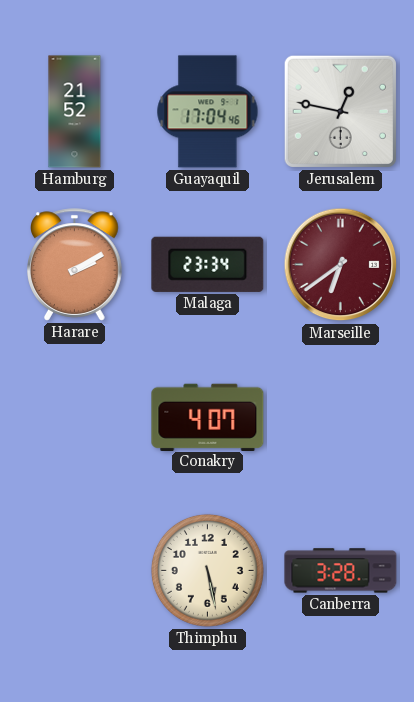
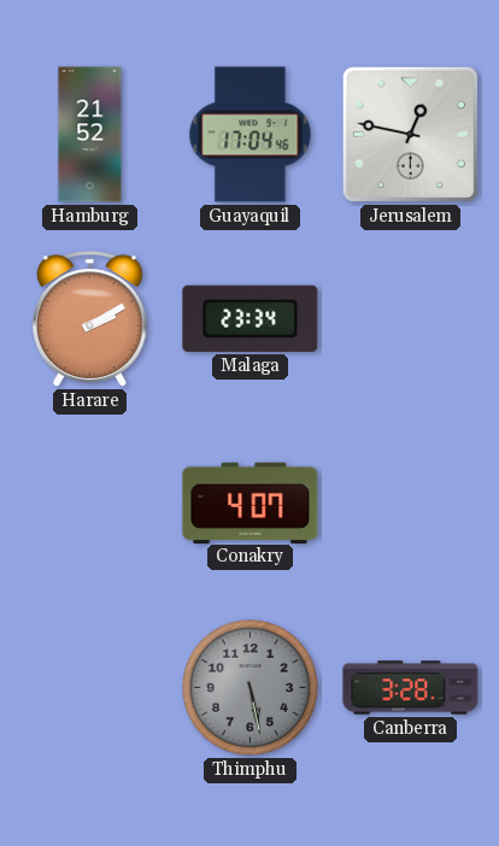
Marseille: 6:39 -> none (341, 265)
Thimphu dial: cream -> grey (249, 687)
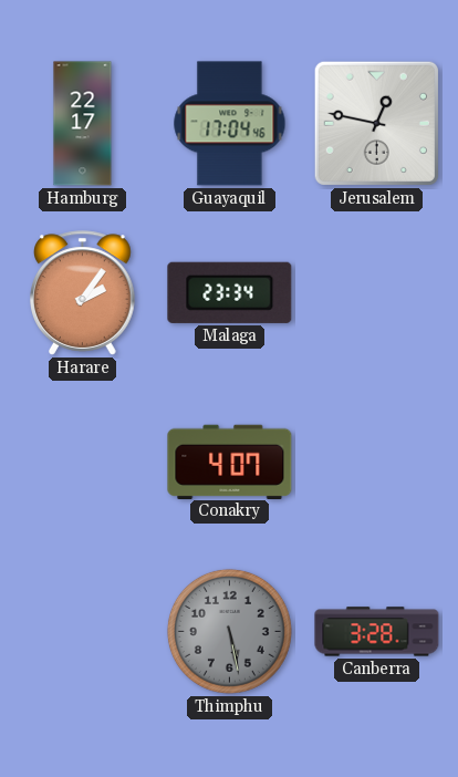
Hamburg: 21:52 -> 22:17 (83, 124)
Harare: 2:10 -> 2:06 (83, 293)
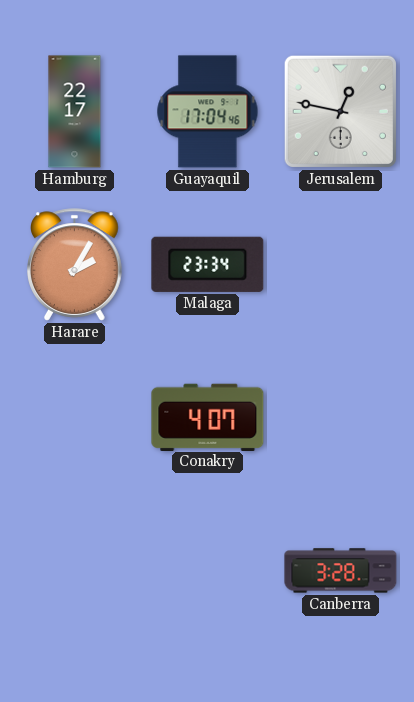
Harare: 2:06 -> 2:05 (75, 265)
Thimphu: 5:28 -> none (229, 631)
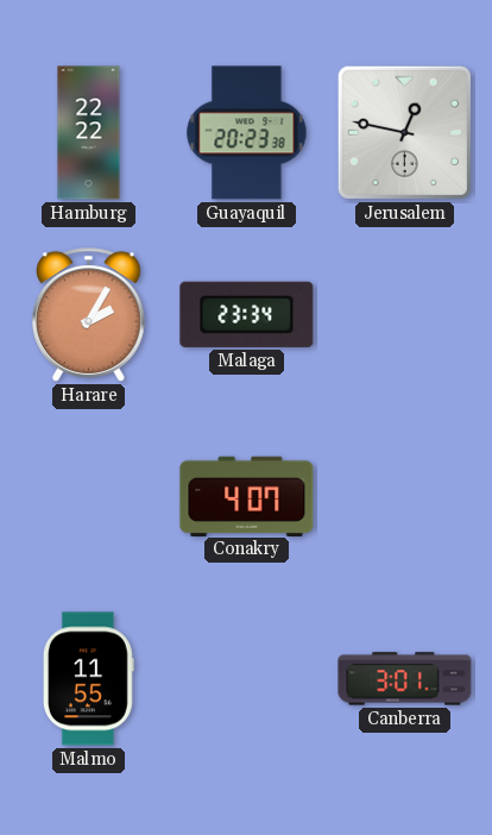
Hamburg: 22:17 -> 22:22 (89, 133)
Guayaquil: 17:04 -> 20:23 (247, 133)
Malmo: none -> 11:55 (88, 679)
Canberra: 3:28 -> 3:01 (405, 679)
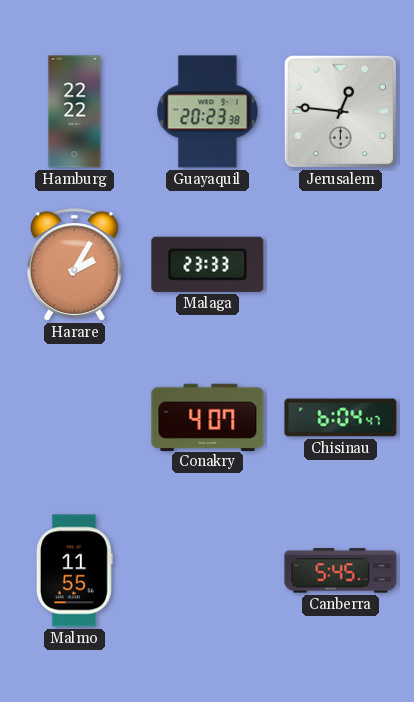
Jerusalem: 12:47 -> 12:46 (340, 111)
Malaga: 23:34 -> 23:33 (208, 264)
Chisinau: none -> 6:04 (341, 418)
Canberra: 3:01 -> 5:45 (341, 571)
